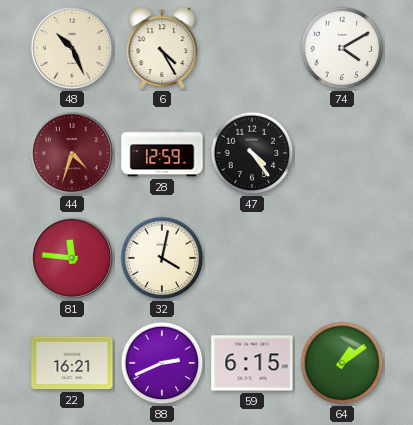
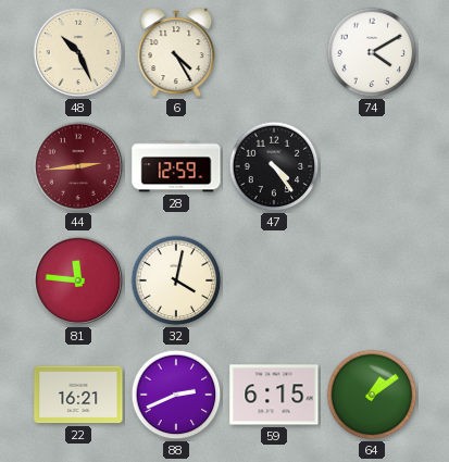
44: 4:33 -> 2:44 (78, 166)
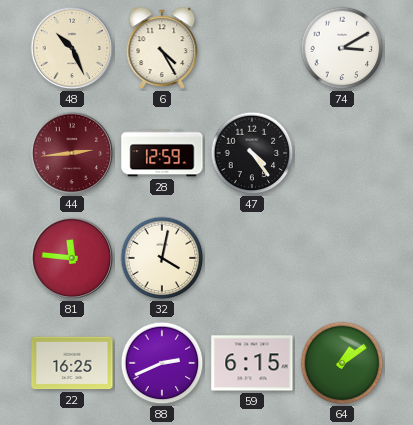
74: 4:10 -> 3:10 (342, 48)
22: 16:21 -> 16:25 (72, 363)
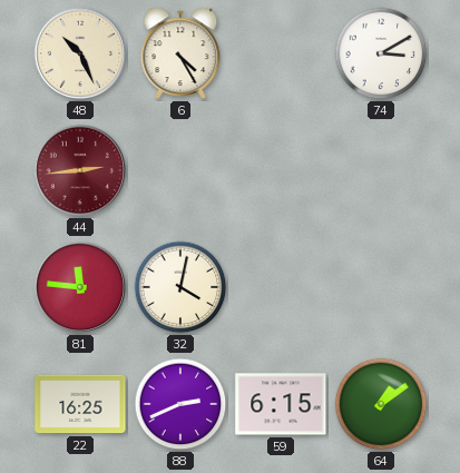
28: 12:59 -> none (162, 153)
47: 4:24 -> none (252, 153)
